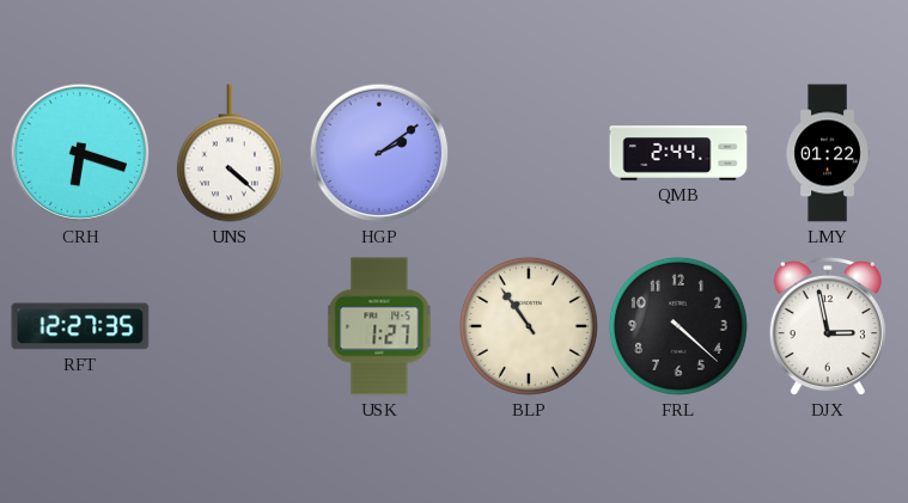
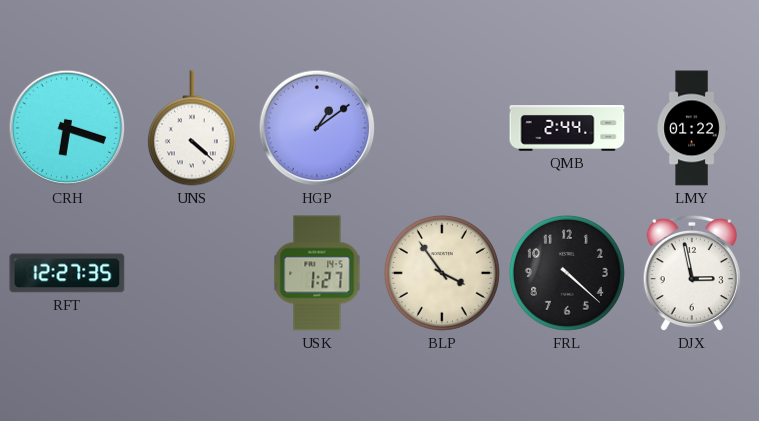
HGP: 2:09 -> 1:09 (317, 128)
BLP: 10:54 -> 3:54 (442, 273)
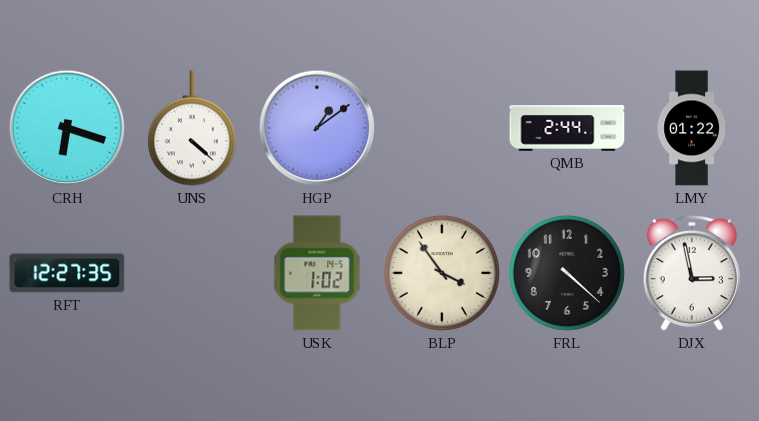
USK: 1:27 -> 1:02 (317, 273)
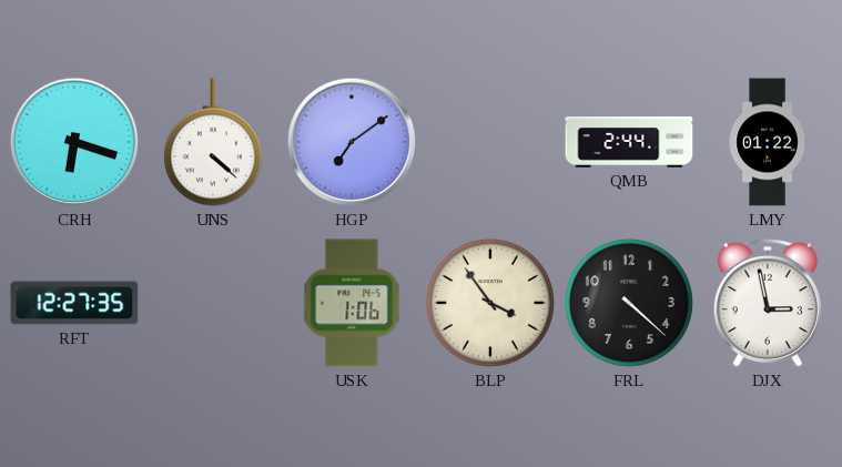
HGP: 1:09 -> 7:09 (352, 142)
USK: 1:02 -> 1:06 (352, 303)
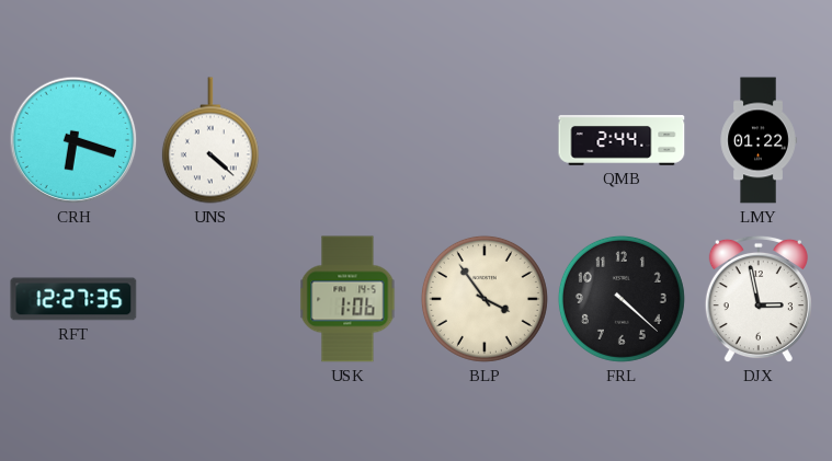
HGP: 7:09 -> none (352, 142)
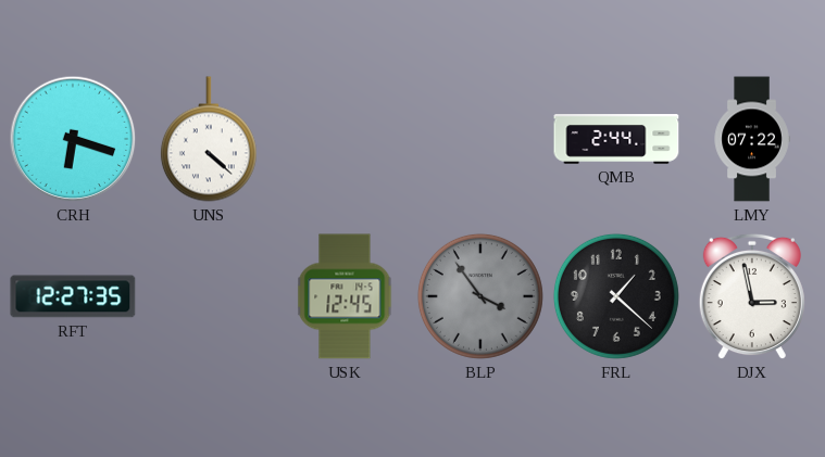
LMY: 01:22 -> 07:22 (752, 139)
USK: 1:06 -> 12:45 (345, 296)
BLP dial: cream -> grey (480, 296)
FRL: 4:22 -> 1:22 (616, 296)
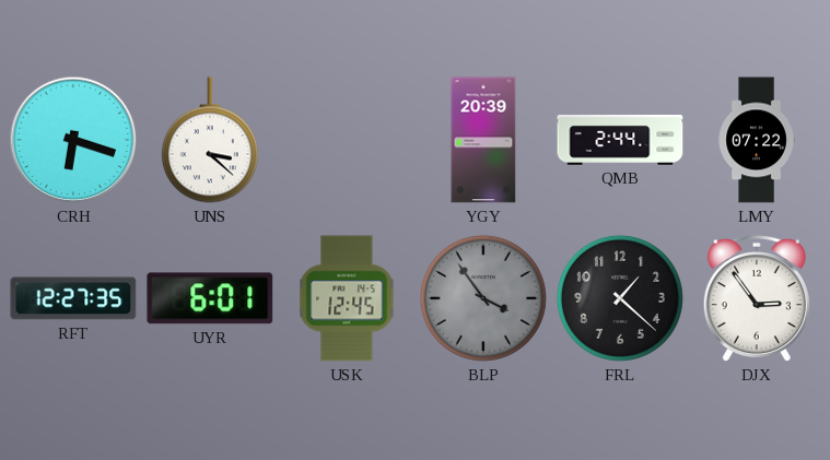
UNS: 4:22 -> 3:22 (210, 140)
YGY: none -> 20:39 (483, 140)
UYR: none -> 6:01 (210, 298)
DJX: 2:58 -> 2:54 (757, 298)
